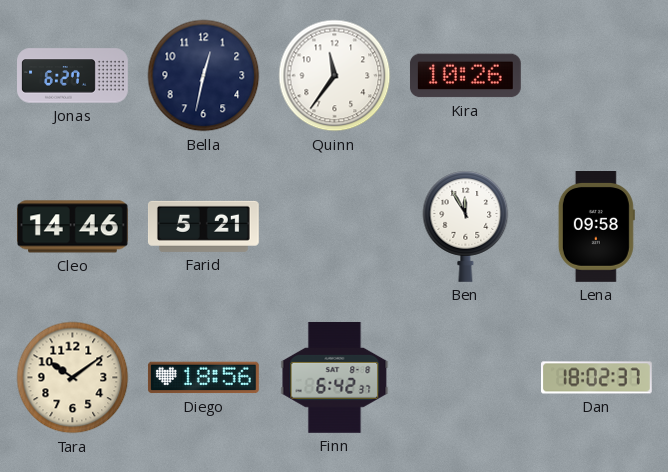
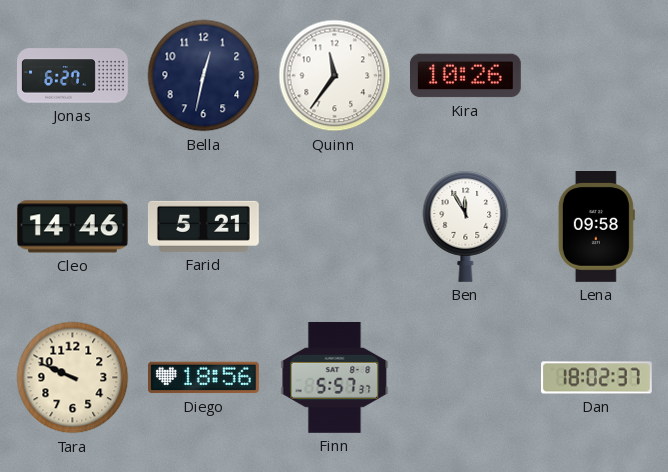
Tara: 10:09 -> 9:49 (73, 378)
Finn: 6:42 -> 5:57 (335, 377)
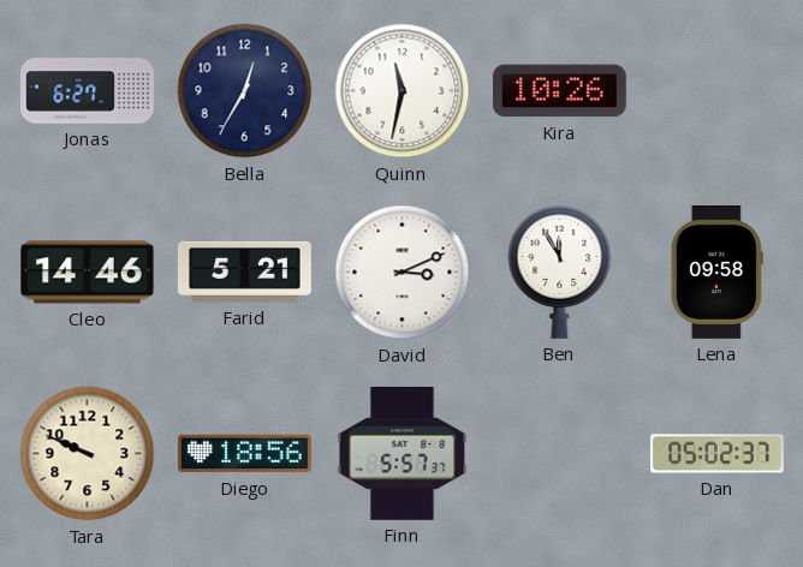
Bella: 12:32 -> 12:35 (245, 91)
Quinn: 11:36 -> 11:32 (403, 91)
David: none -> 3:11 (403, 273)
Dan: 18:02 -> 05:02 (718, 454)
